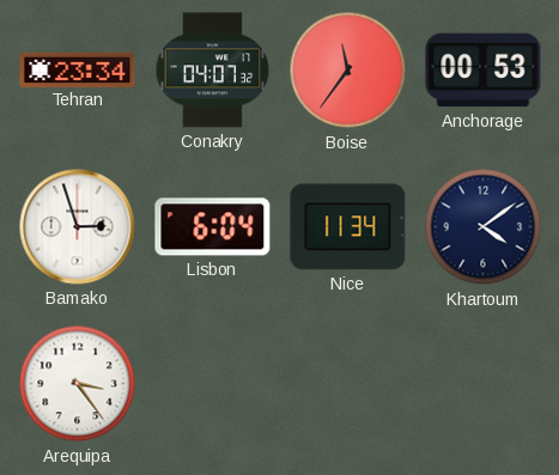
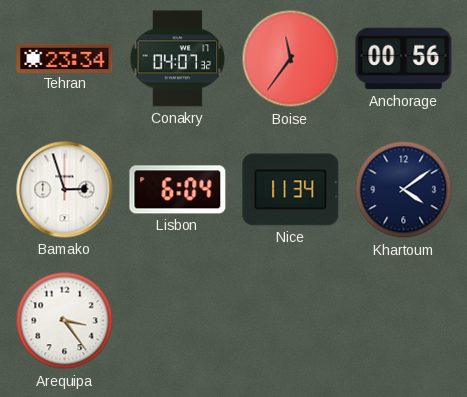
Anchorage: 00:53 -> 00:56 (404, 59)
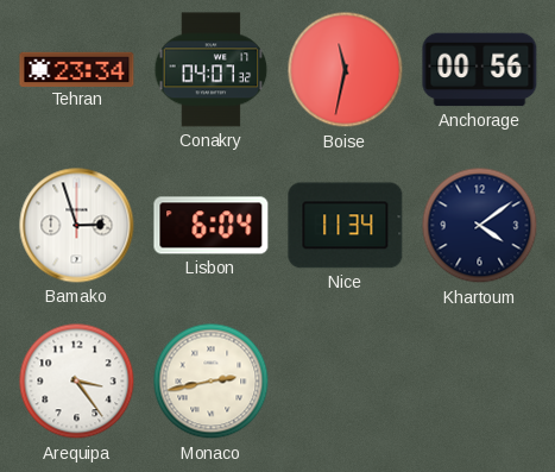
Boise: 11:36 -> 11:32 (346, 70)
Monaco: none -> 2:43 (212, 382)
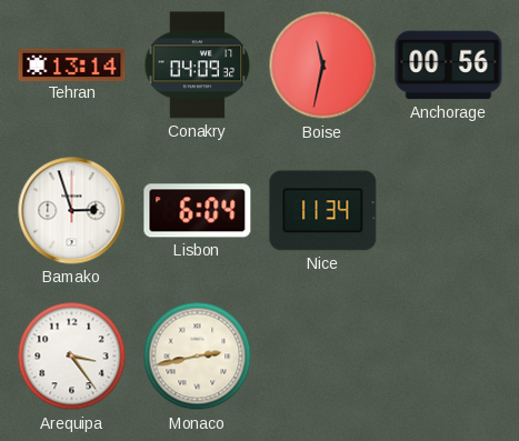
Tehran: 23:34 -> 13:14 (72, 64)
Conakry: 04:07 -> 04:09 (198, 66)
Khartoum: 4:09 -> none (480, 226)
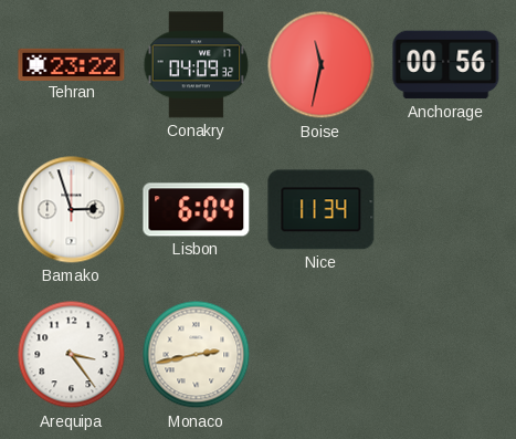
Tehran: 13:14 -> 23:22 (72, 64)
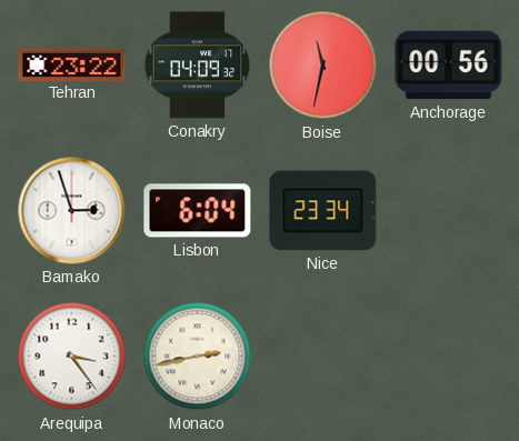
Nice: 11:34 -> 23:34 (323, 211)
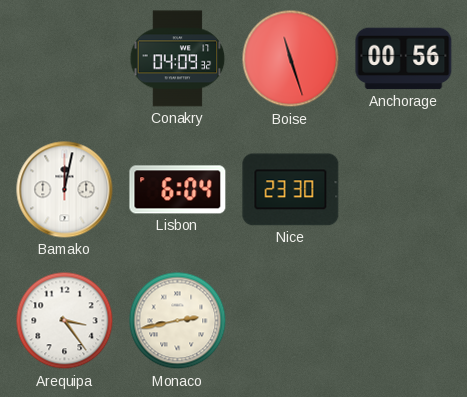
Tehran: 23:22 -> none (72, 64)
Boise: 11:32 -> 11:27 (291, 59)
Bamako: 2:57 -> 12:02 (65, 190)
Nice: 23:34 -> 23:30 (291, 190)
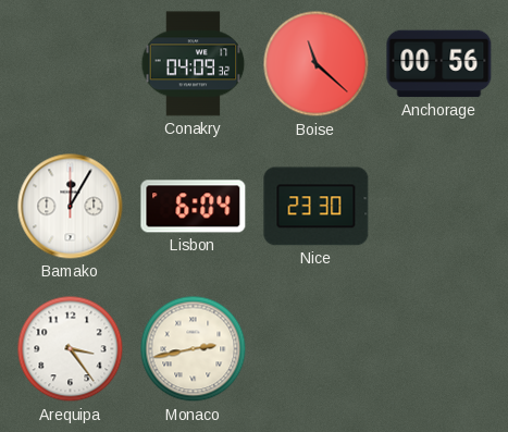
Boise: 11:27 -> 11:22 (317, 64)
Bamako: 12:02 -> 12:05 (71, 207)
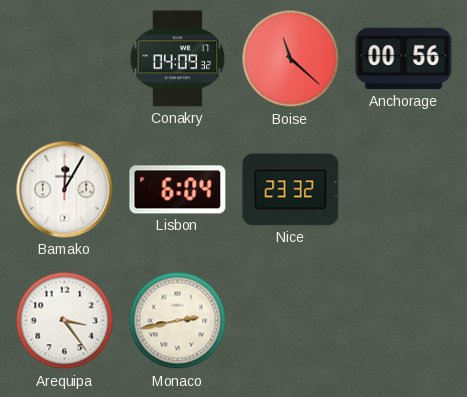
Nice: 23:30 -> 23:32 (291, 190)
